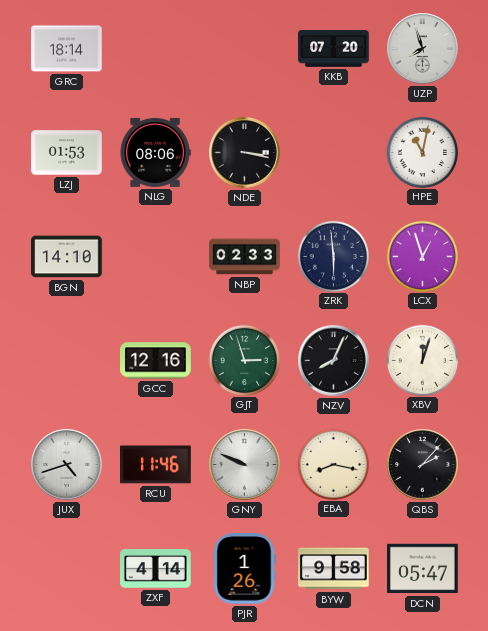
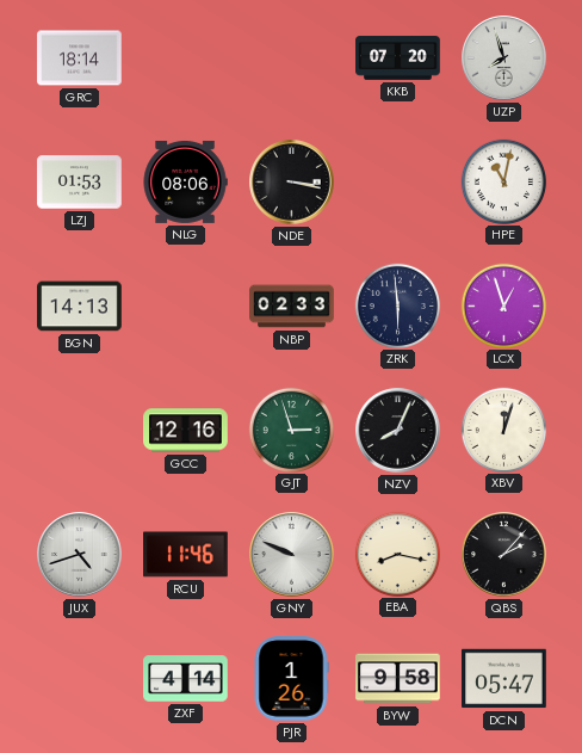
BGN: 14:10 -> 14:13 (80, 307)
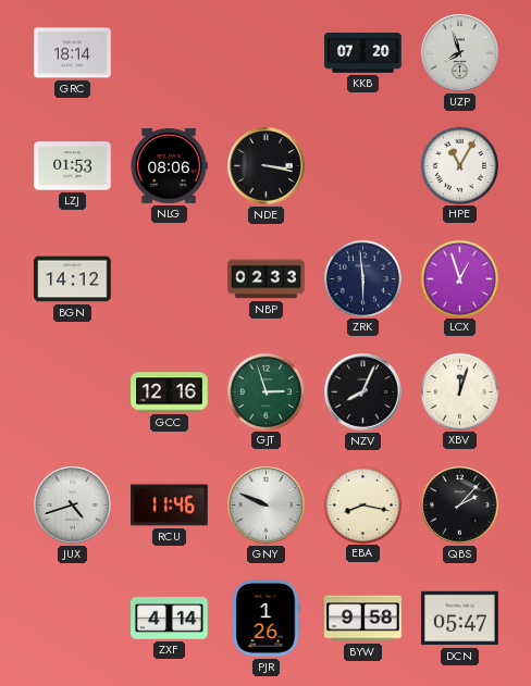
HPE: 11:02 -> 11:05 (459, 165)
BGN: 14:13 -> 14:12 (73, 279)
